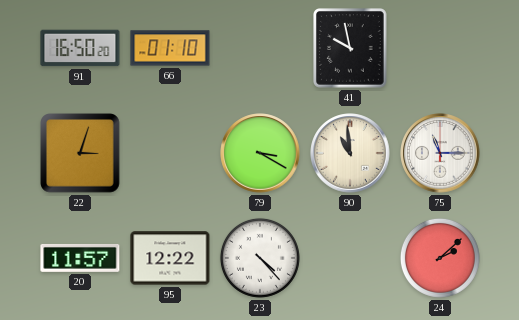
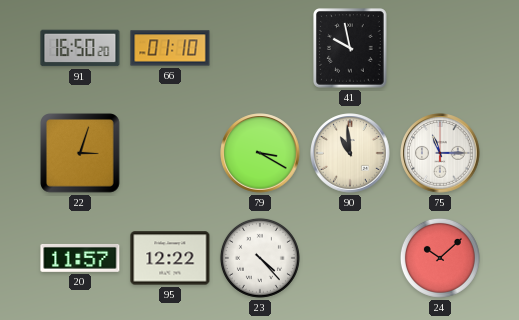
24: 2:08 -> 10:08 (440, 258)
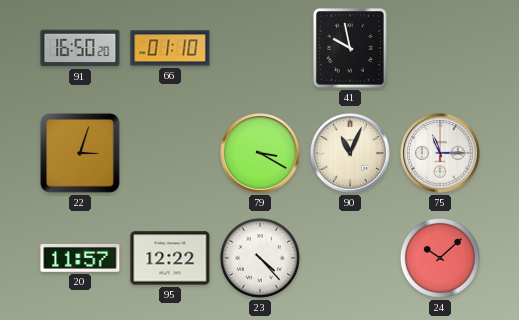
90: 10:59 -> 11:04 (350, 153)
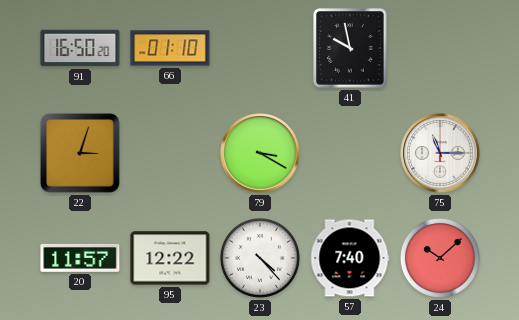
90: 11:04 -> none (350, 153)
57: none -> 7:40 (350, 258)
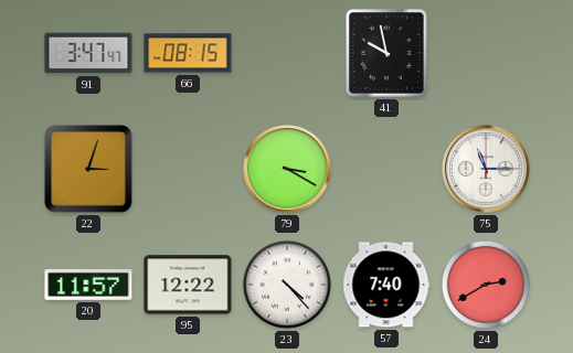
91: 16:50 -> 3:47 (88, 53)
66: 01:10 -> 08:15 (188, 53)
24: 10:08 -> 2:40 (486, 285)
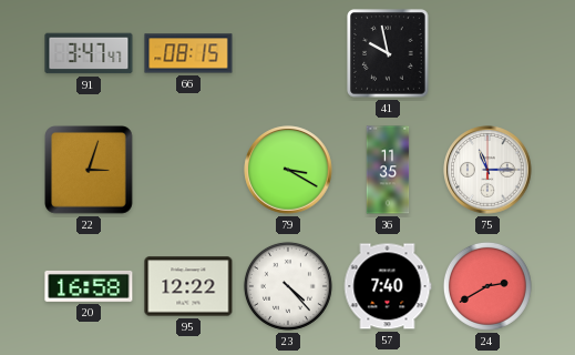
36: none -> 11:35 (388, 170)
20: 11:57 -> 16:58 (89, 286)
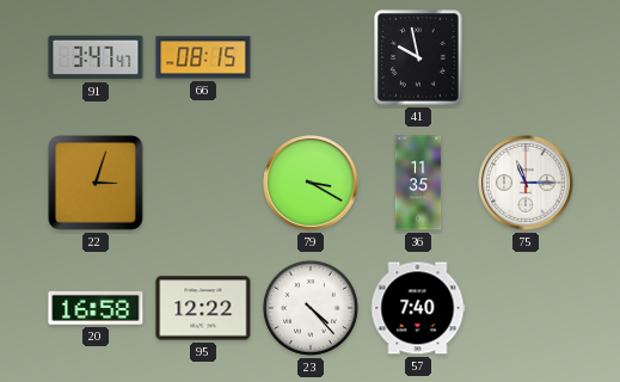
24: 2:40 -> none (487, 286)
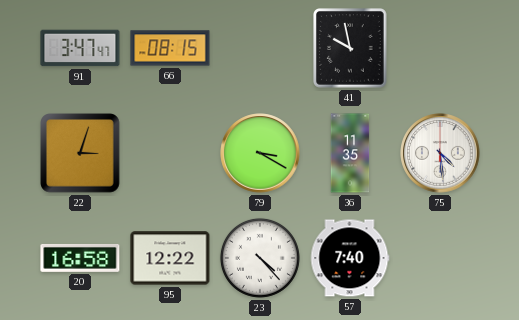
75: 11:15 -> 4:29 (440, 153)
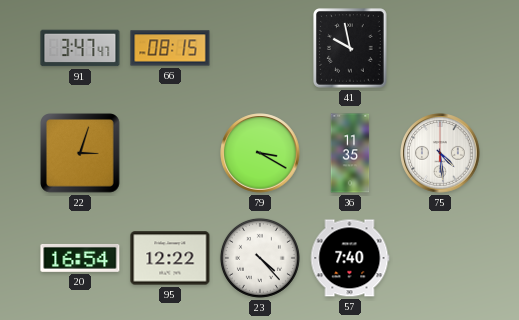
20: 16:58 -> 16:54 (80, 258)
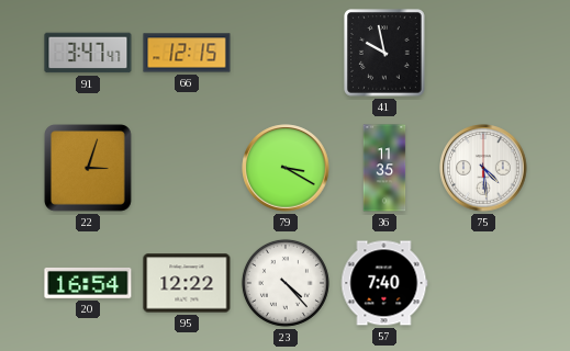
66: 08:15 -> 12:15 (187, 53)
